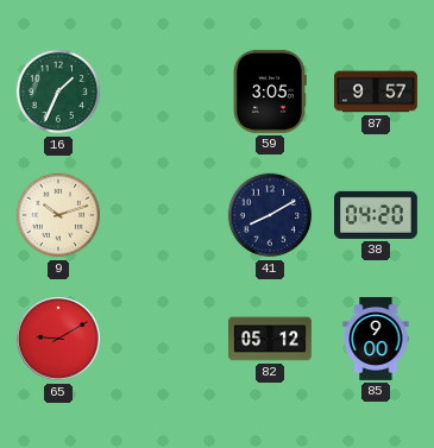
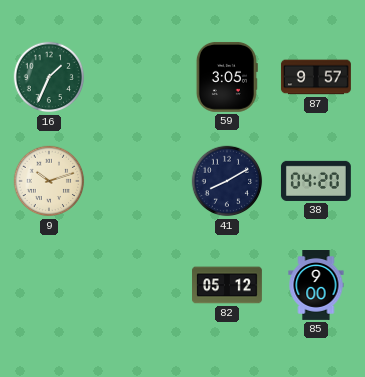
65: 9:10 -> none (58, 339)
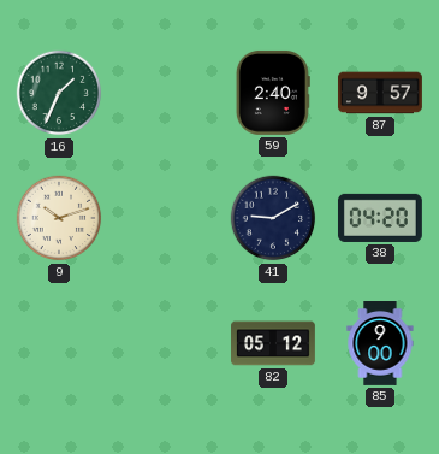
59: 3:05 -> 2:40 (273, 93)
41: 8:10 -> 9:10 (273, 218)
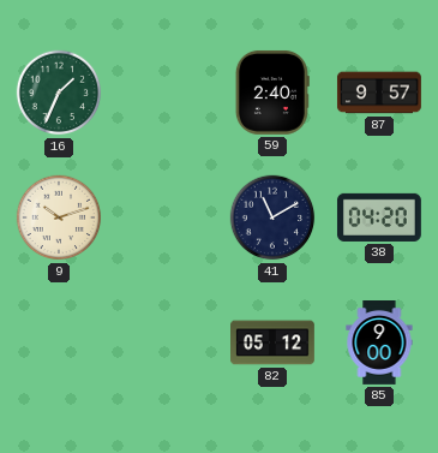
41: 9:10 -> 11:10 (272, 217)
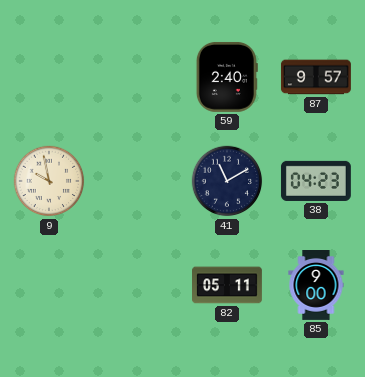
16: 1:34 -> none (59, 93)
9: 10:12 -> 9:58 (49, 181)
38: 04:20 -> 04:23 (316, 181)
82: 05:12 -> 05:11 (228, 285)
